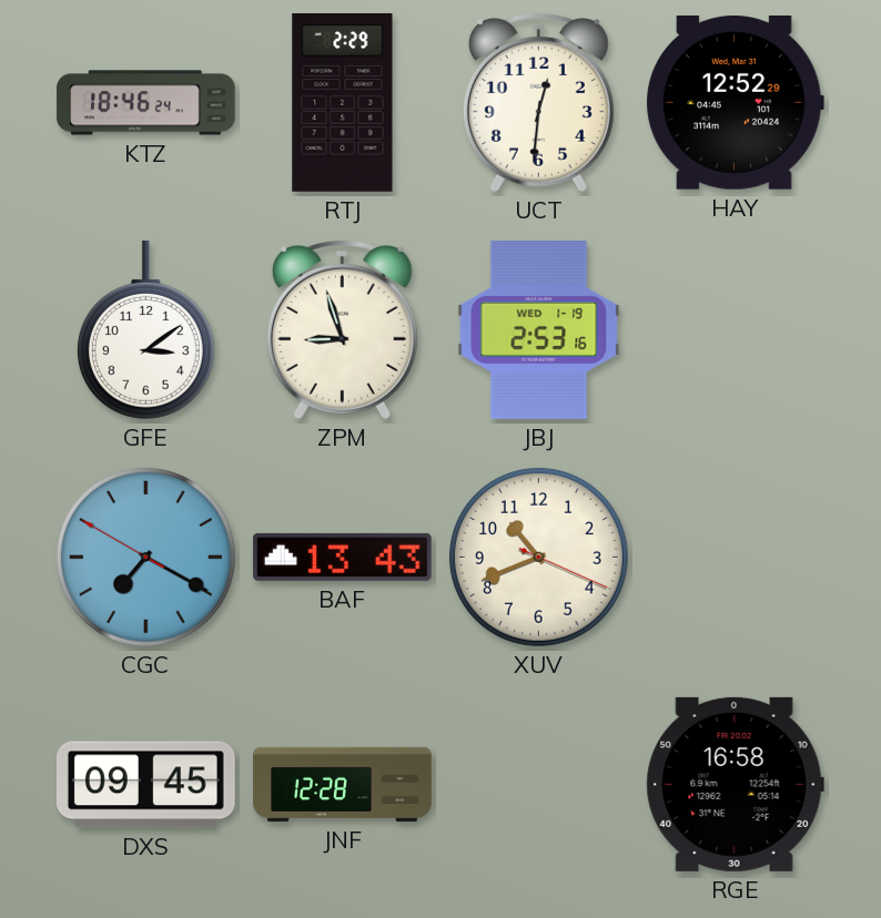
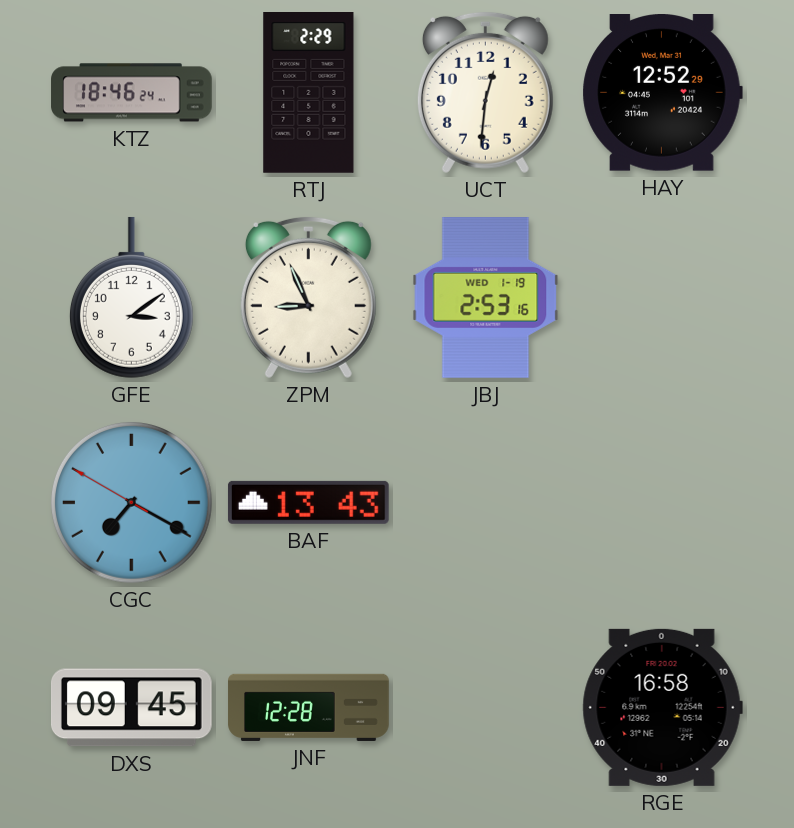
ZPM: 8:57 -> 8:56 (308, 297)
XUV: 10:41 -> none (538, 557)
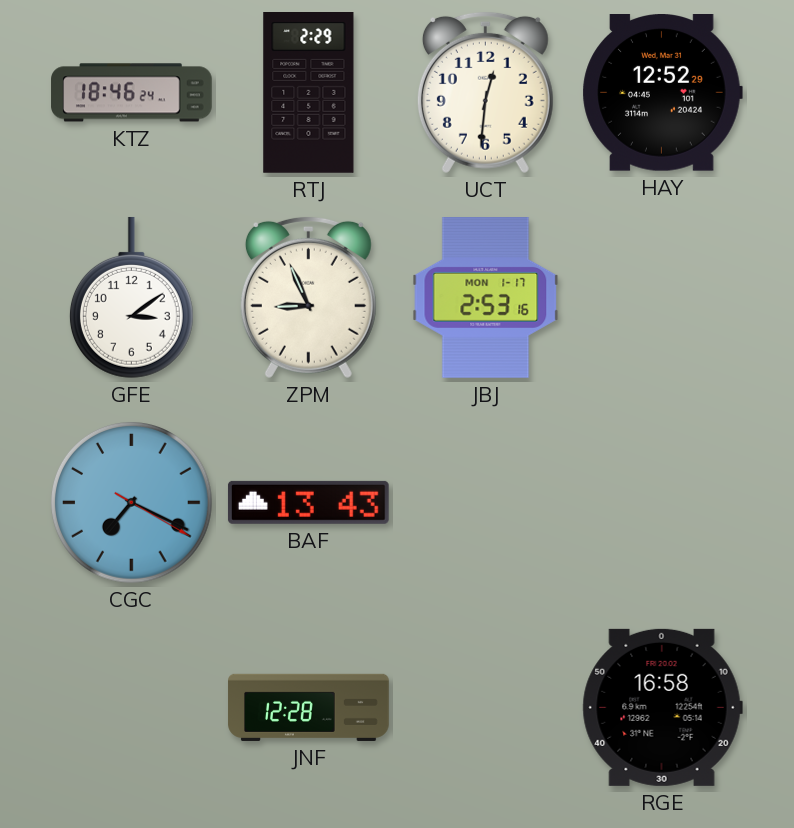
JBJ date: WED 1-19 -> MON 1-17 (486, 298)
CGC: 7:19:50 -> 7:19:20 (131, 502)
DXS: 09:45 -> none (131, 708)
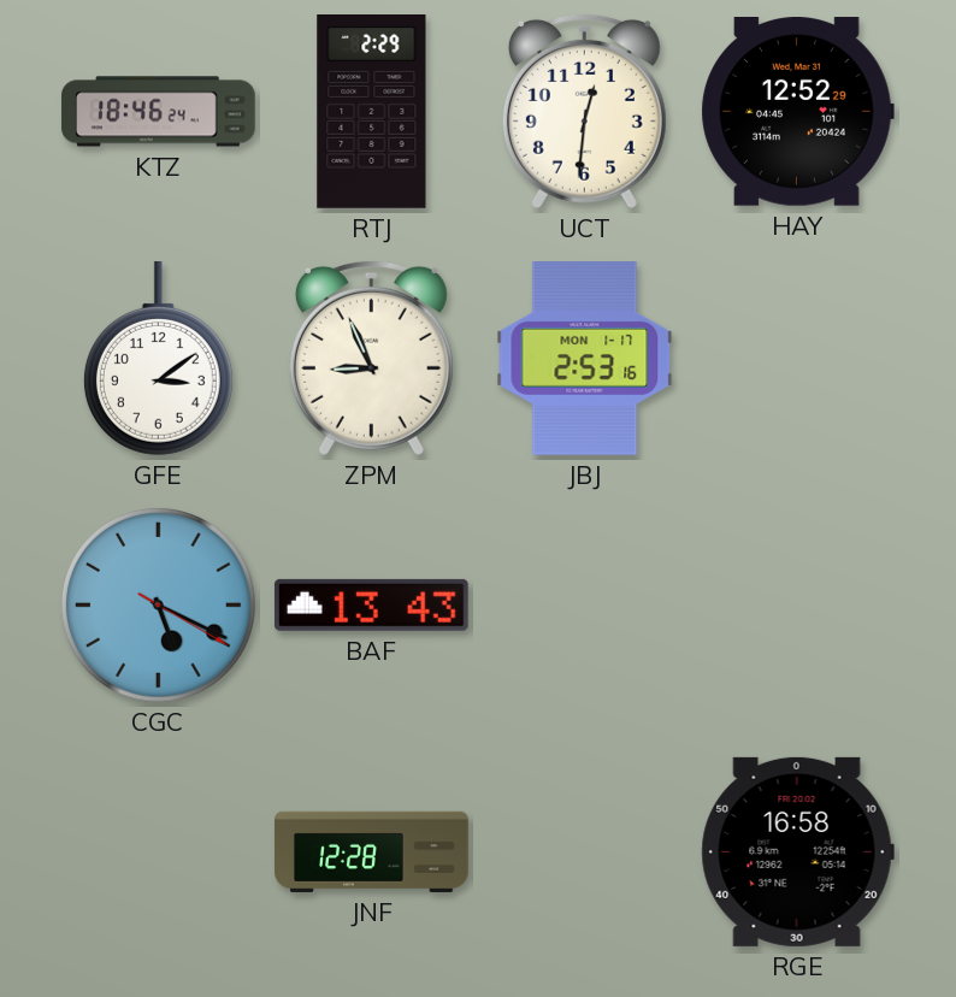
CGC: 7:19 -> 5:19 (158, 604)
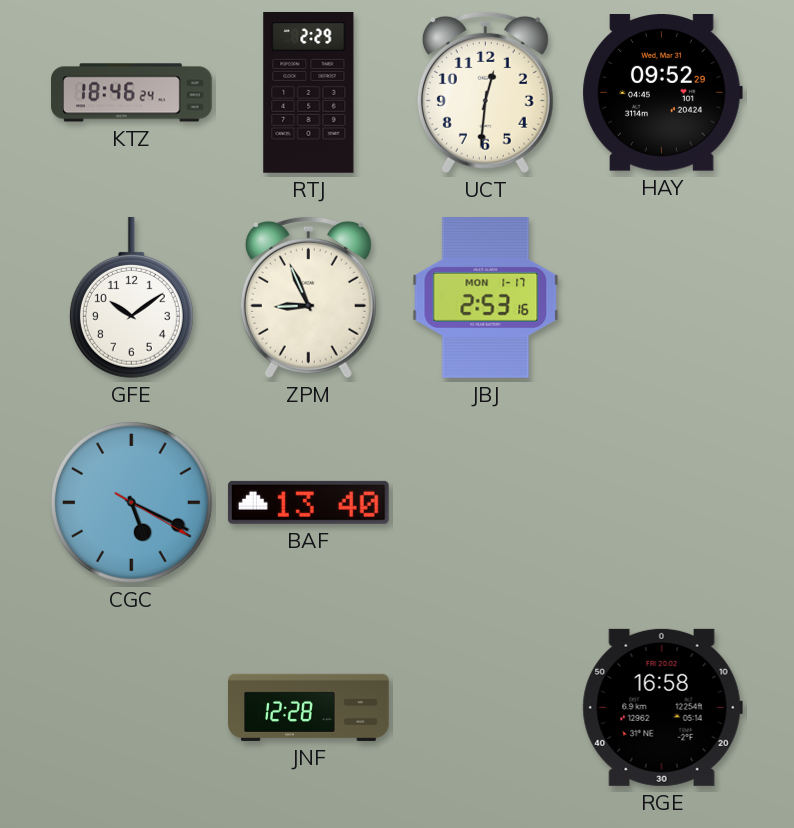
HAY: 12:52 -> 09:52 (662, 93)
GFE: 3:09 -> 10:09 (131, 297)
BAF: 13:43 -> 13:40 (308, 502)
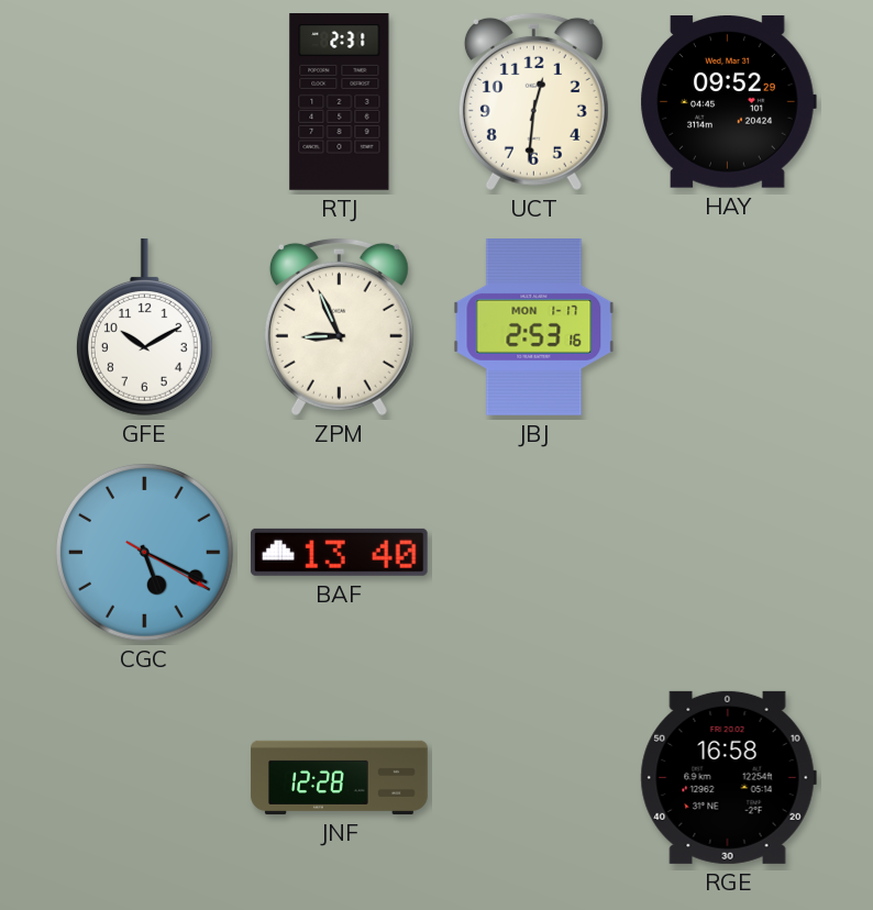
KTZ: 18:46 -> none (132, 93)
RTJ: 2:29 -> 2:31 (340, 102)
GFE: 10:09 -> 10:10 (144, 326)
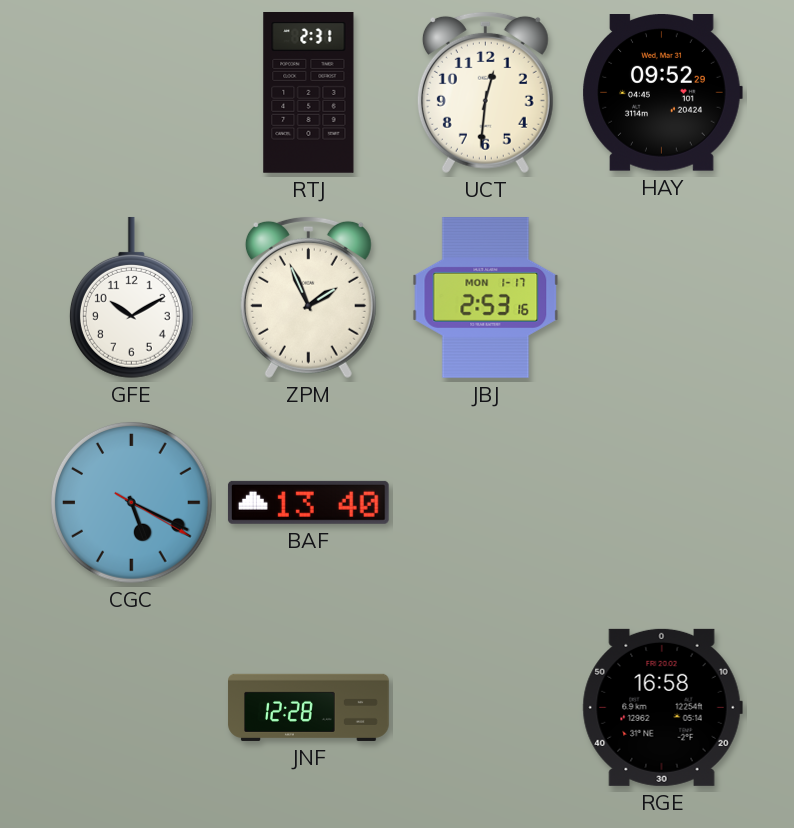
ZPM: 8:56 -> 1:56 (308, 297)
